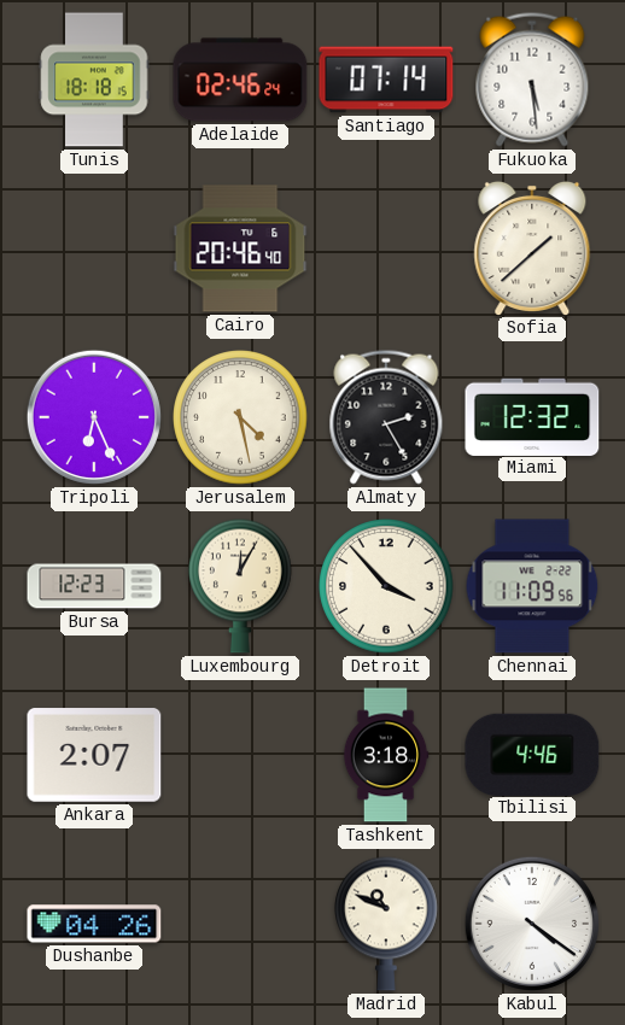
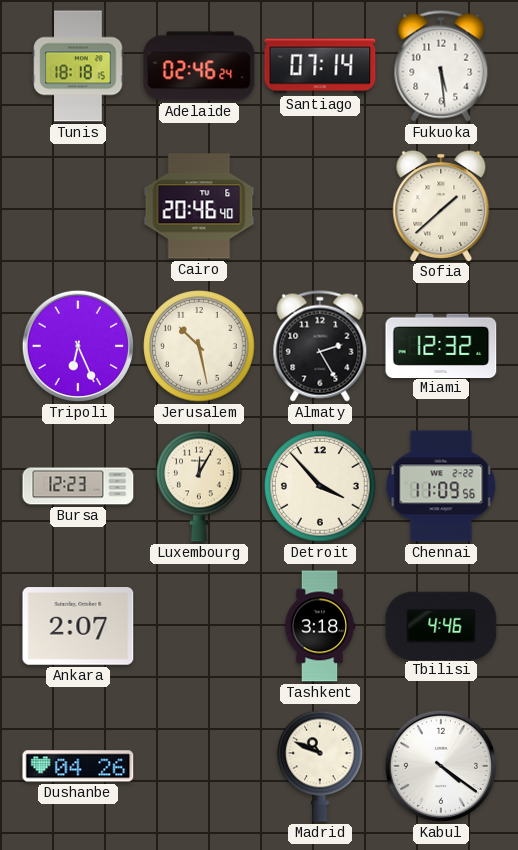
Jerusalem: 4:28 -> 10:28 (199, 346)
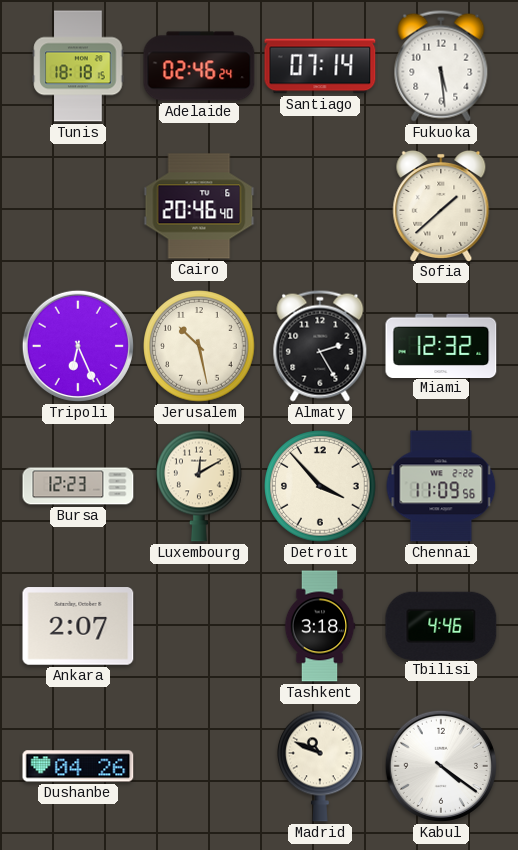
Luxembourg: 12:05 -> 12:10 (200, 486)
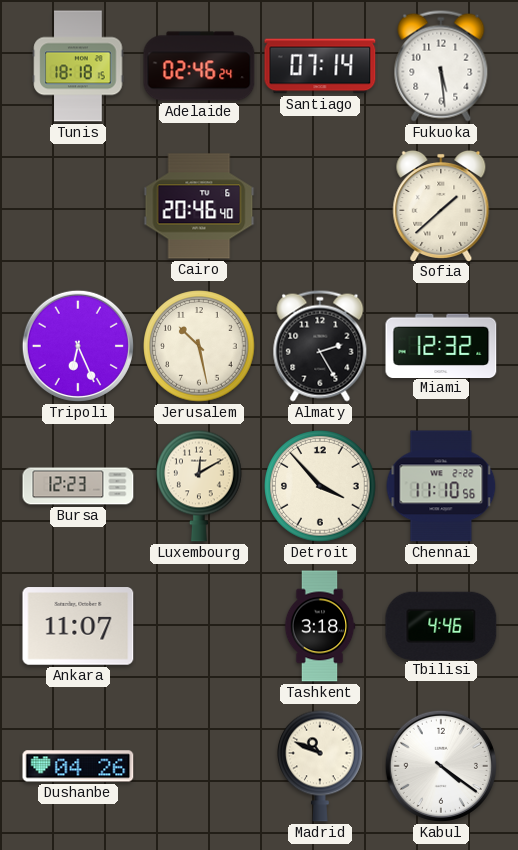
Chennai: 11:09 -> 11:10 (441, 486)
Ankara: 2:07 -> 11:07 (78, 626)
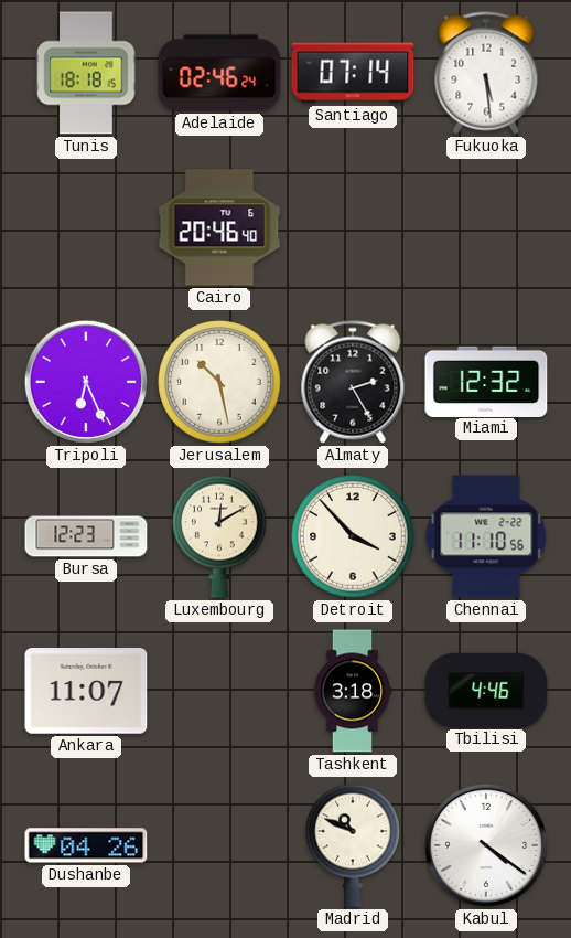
Sofia: 1:38 -> none (441, 205)
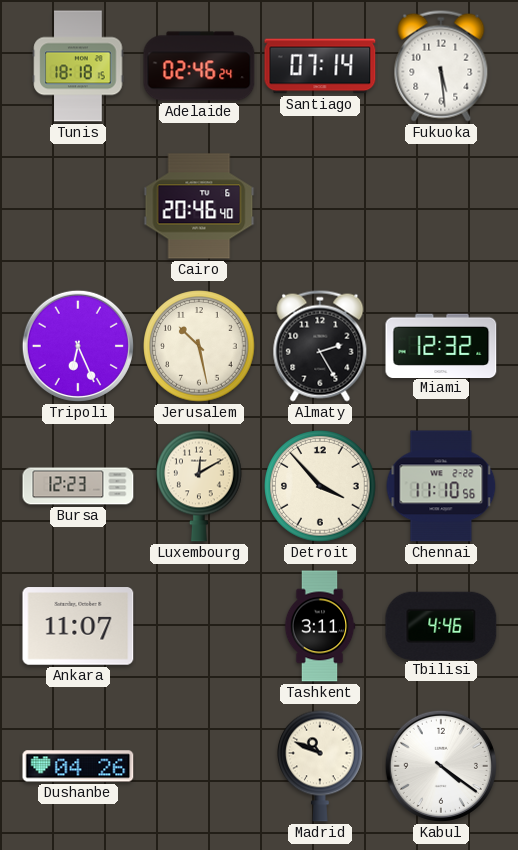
Tashkent: 3:18 -> 3:11 (320, 626)
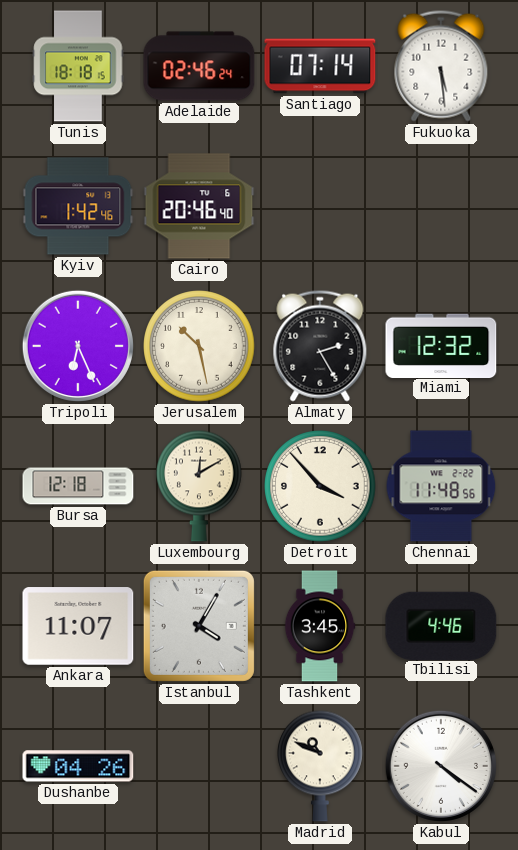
Kyiv: none -> 1:42 (78, 206)
Bursa: 12:23 -> 12:18 (78, 486)
Chennai: 11:10 -> 11:48 (441, 486)
Istanbul: none -> 4:05 (199, 626)
Tashkent: 3:11 -> 3:45 (320, 626)
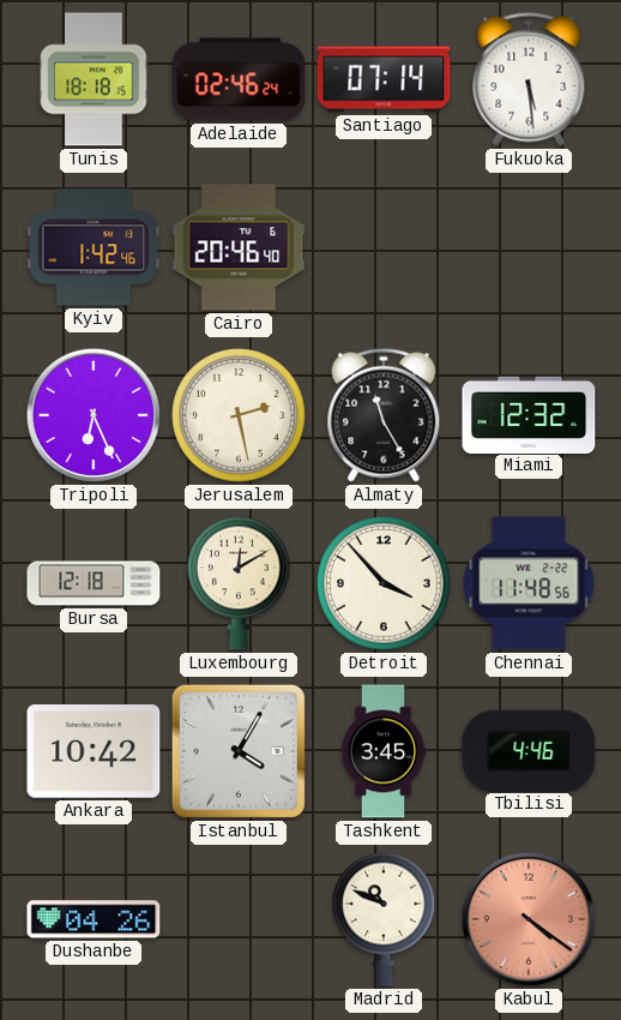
Jerusalem: 10:28 -> 2:28 (239, 415)
Almaty: 2:25 -> 11:25 (384, 415)
Ankara: 11:07 -> 10:42 (94, 751)
Kabul dial: white -> salmon (529, 919)
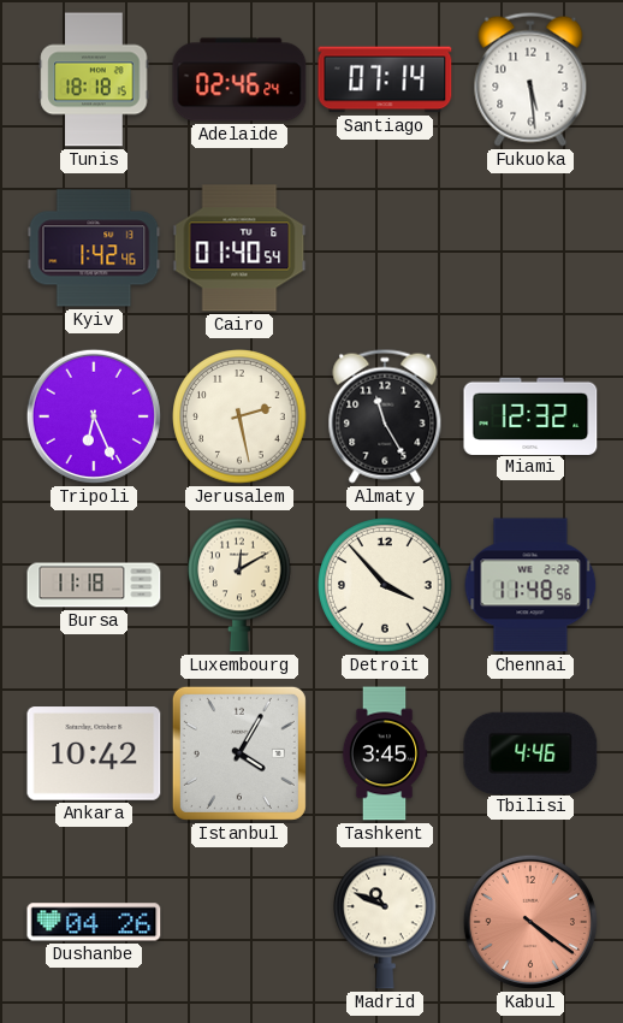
Cairo: 20:46 -> 01:40 (239, 248)
Bursa: 12:18 -> 11:18 (94, 585)
